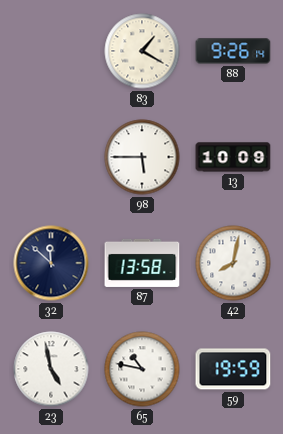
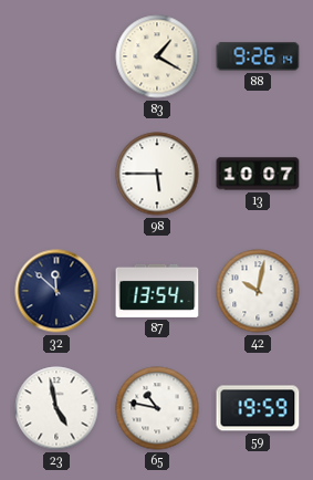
13: 10:09 -> 10:07 (258, 174)
87: 13:58 -> 13:54 (157, 291)
42: 8:02 -> 10:02 (258, 291)
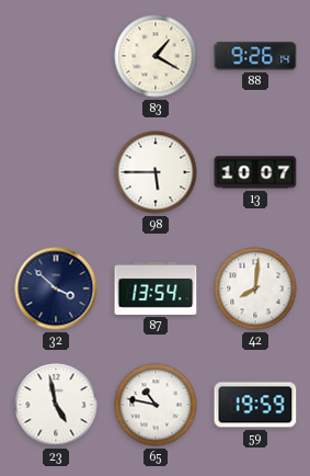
32: 11:52 -> 3:52 (56, 288)
42: 10:02 -> 8:01 (255, 288)
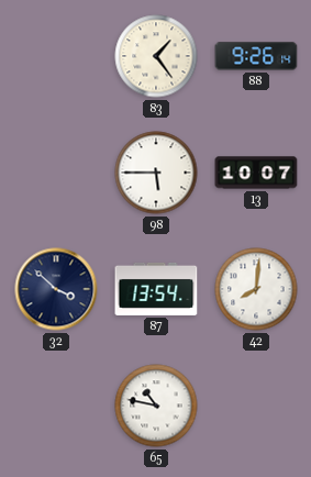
83: 1:20 -> 1:24 (156, 56)
23: 4:58 -> none (56, 405)
59: 19:59 -> none (255, 405)
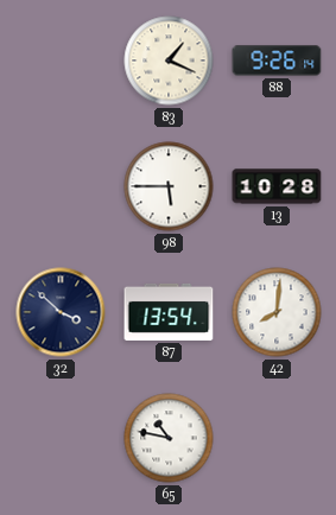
83: 1:24 -> 1:19 (169, 61)
13: 10:07 -> 10:28 (277, 186)
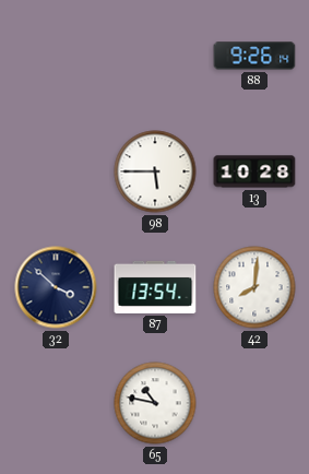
83: 1:19 -> none (169, 61)
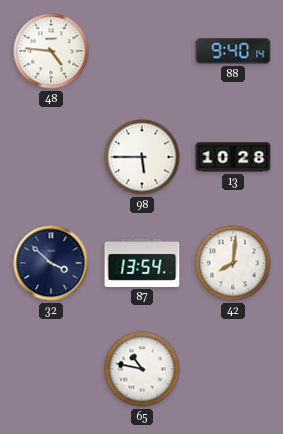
48: none -> 4:46 (51, 51)
88: 9:26 -> 9:40 (233, 51)
